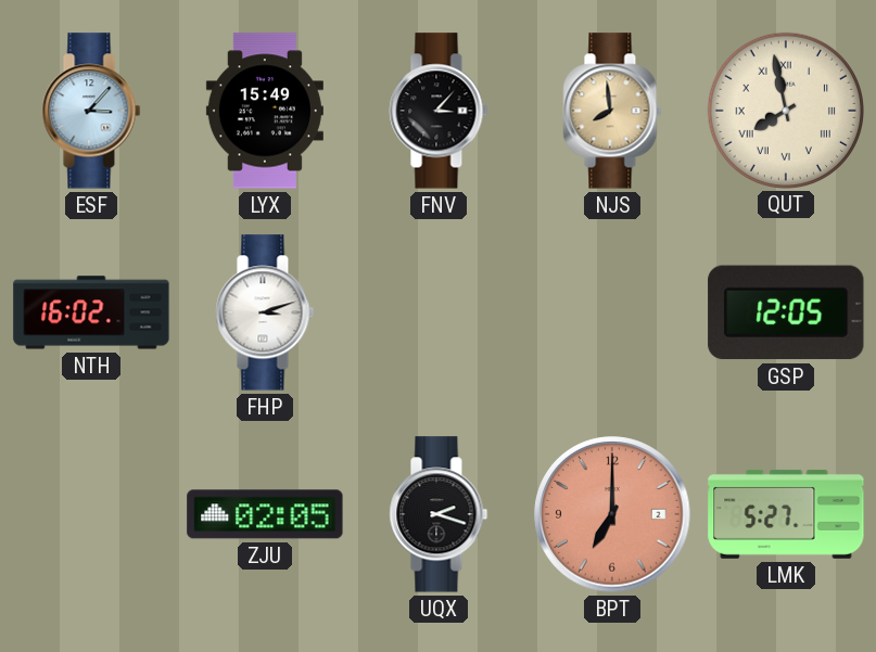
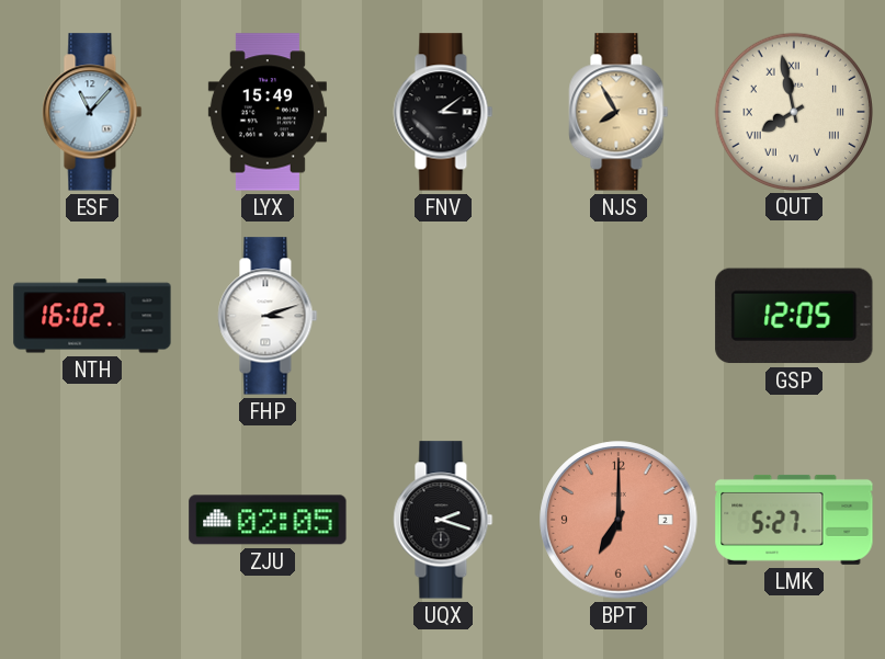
ESF: 3:07 -> 11:07 (92, 112)
FNV: 3:07 -> 3:09 (443, 112)
NJS: 7:59 -> 7:55 (619, 112)
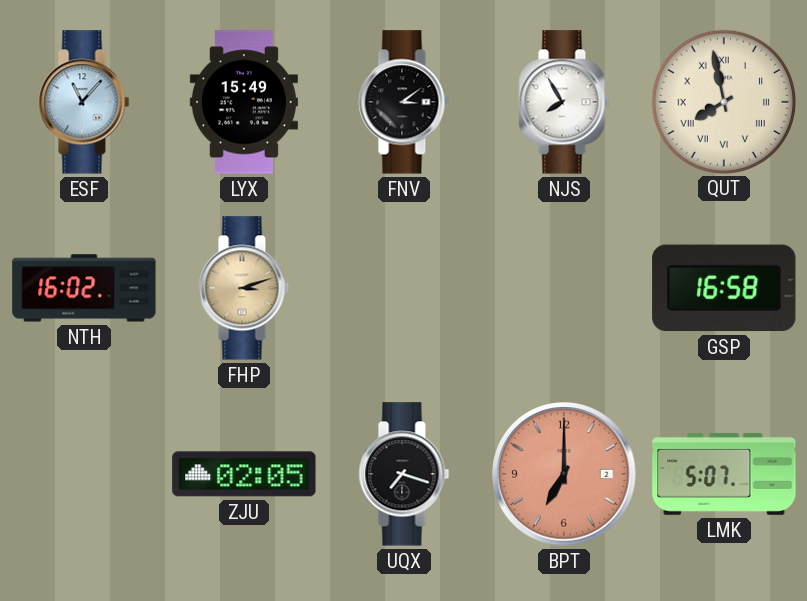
NJS dial: champagne -> white (564, 102)
FHP dial: white -> champagne (244, 288)
GSP: 12:05 -> 16:58 (724, 288)
UQX: 2:18 -> 7:18 (404, 474)
LMK: 5:27 -> 5:07 (724, 474)
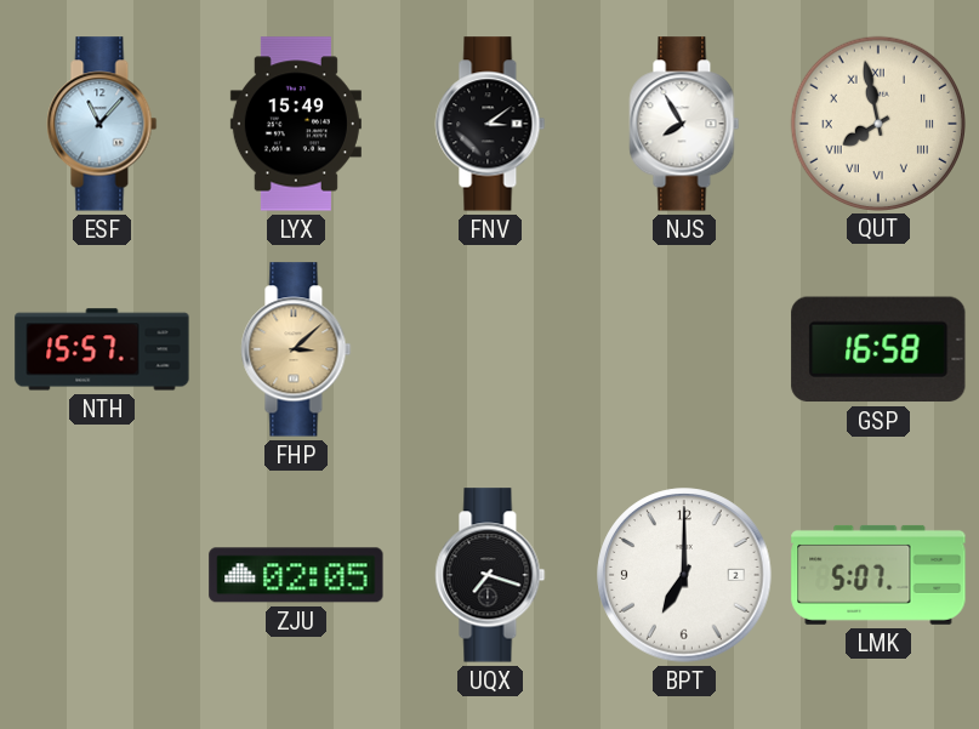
NTH: 16:02 -> 15:57 (102, 349)
FHP: 3:12 -> 3:08 (296, 349)
BPT dial: salmon -> white (684, 575)
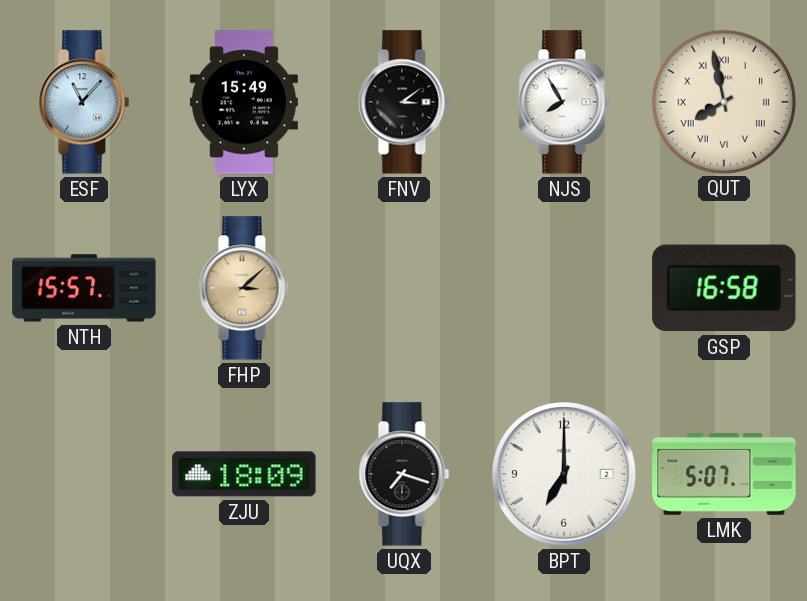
ZJU: 02:05 -> 18:09 (244, 474)
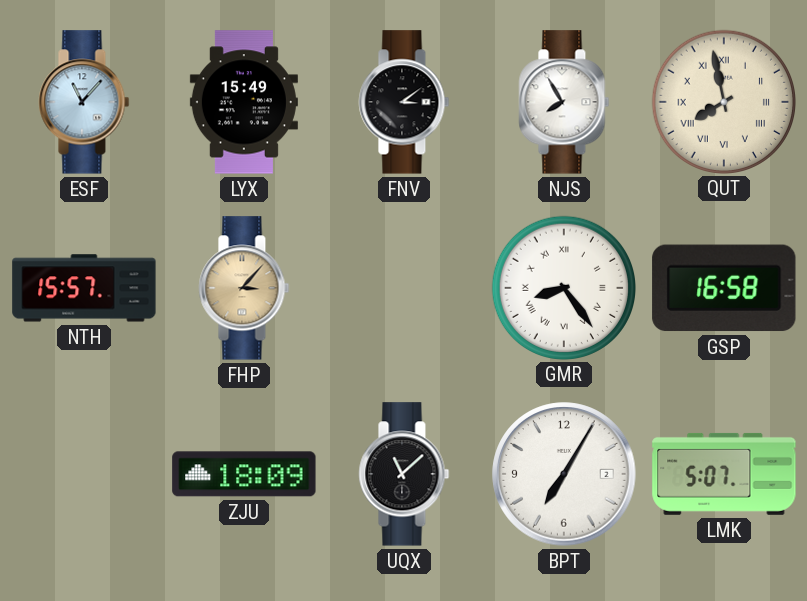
FHP: 3:08 -> 3:07 (244, 288)
GMR: none -> 8:24 (563, 287)
UQX: 7:18 -> 11:08 (404, 474)
BPT: 7:00 -> 7:05 (564, 474)
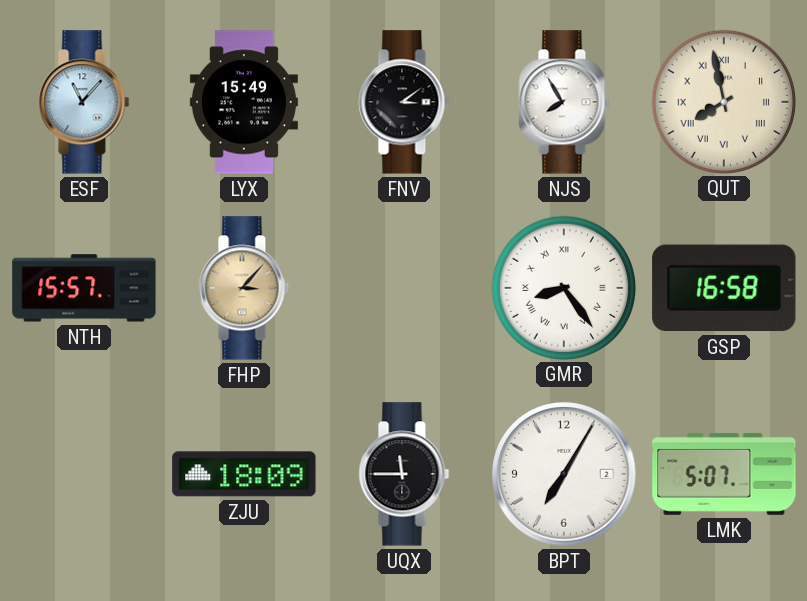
UQX: 11:08 -> 11:45 (404, 474)
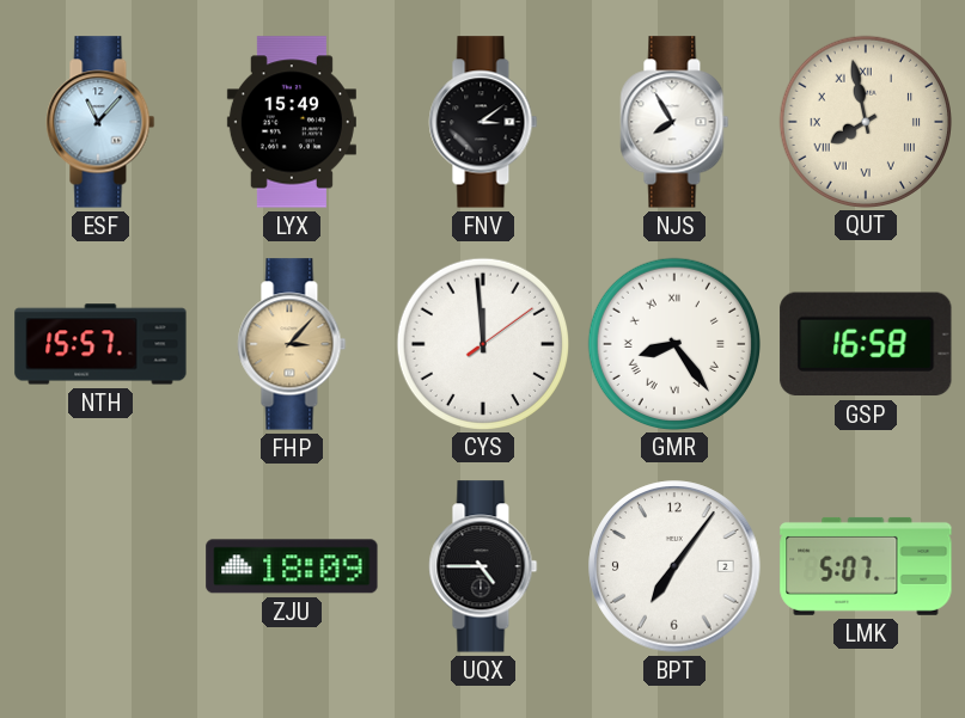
CYS: none -> 11:59 (482, 343)
UQX: 11:45 -> 4:45 (483, 566)
BPT: 7:05 -> 7:06 (674, 566)
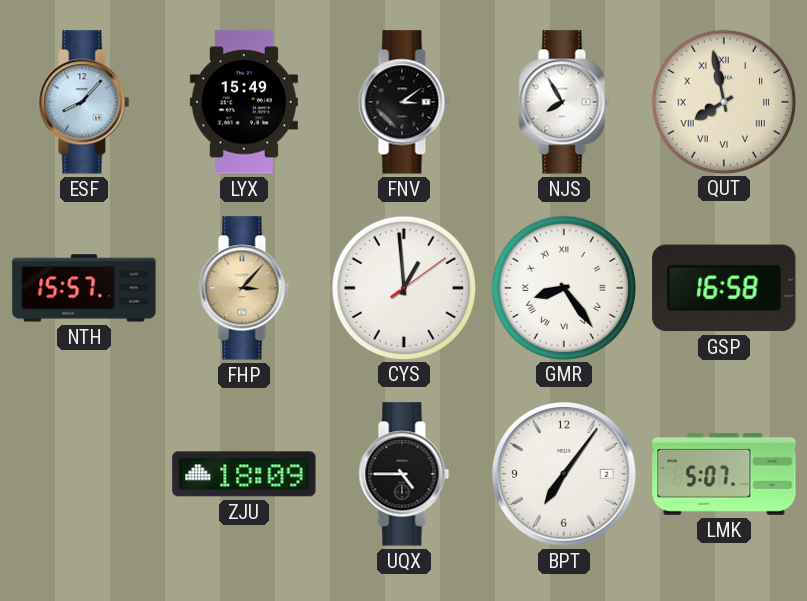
ESF: 11:07 -> 8:07 (84, 102)
CYS: 11:59 -> 12:59 (403, 287)
